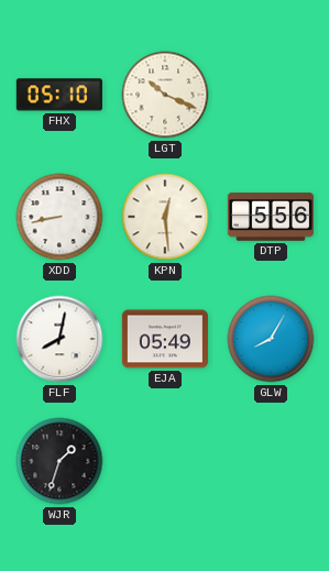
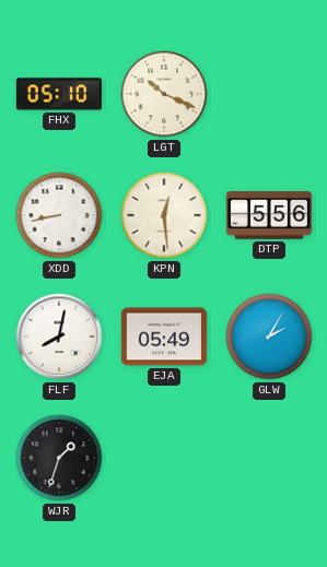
GLW: 8:05 -> 2:05 (269, 336)
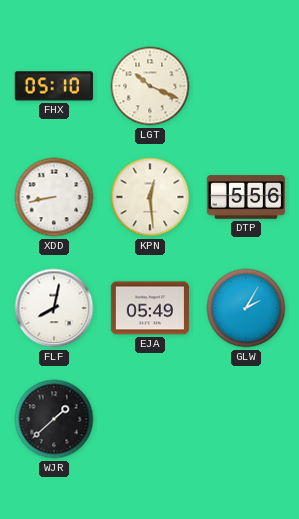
WJR: 1:33 -> 1:38 (54, 419)
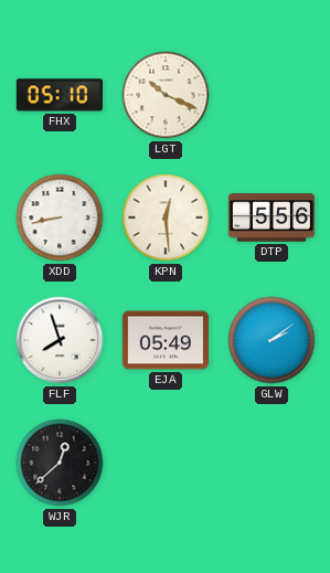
FLF: 8:02 -> 7:57 (60, 340)
GLW: 2:05 -> 2:09 (272, 340)
WJR: 1:38 -> 12:38 (60, 463)
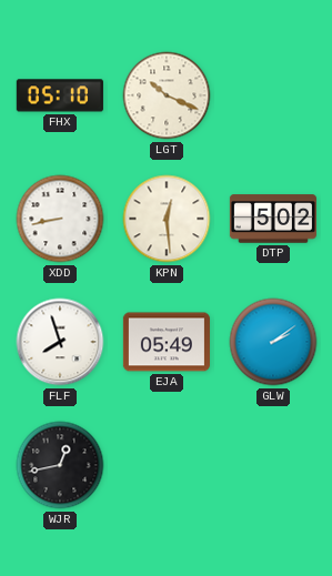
DTP: 5:56 -> 5:02 (273, 219)
WJR: 12:38 -> 12:43 (60, 465)
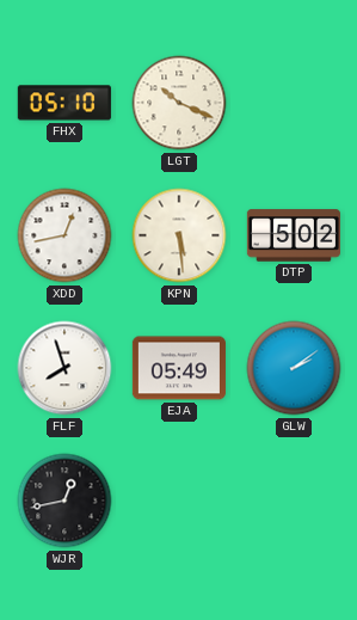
XDD: 8:43 -> 12:43 (64, 235)
KPN: 12:29 -> 5:29 (179, 235)
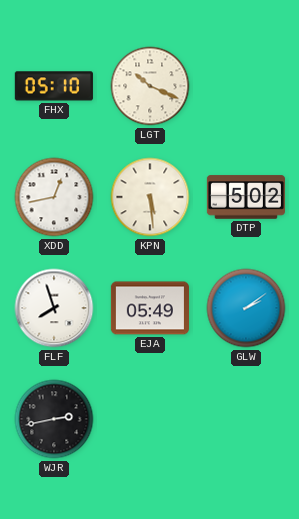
WJR: 12:43 -> 2:43 (54, 419)
